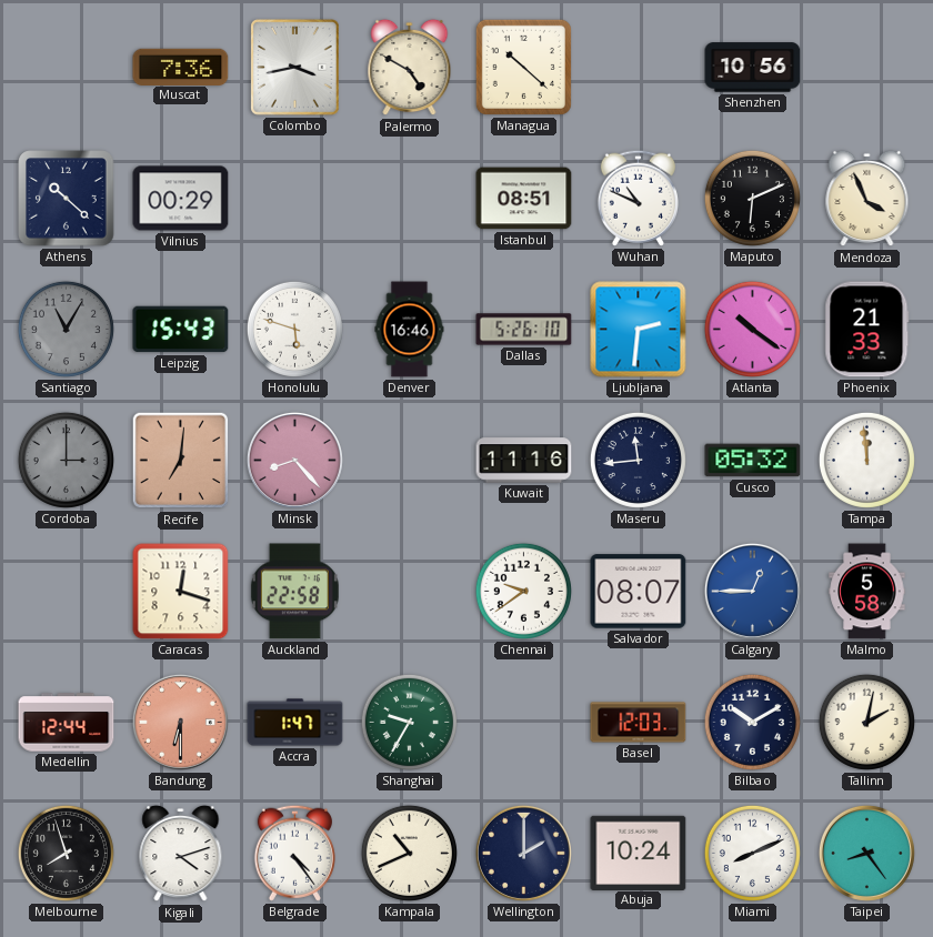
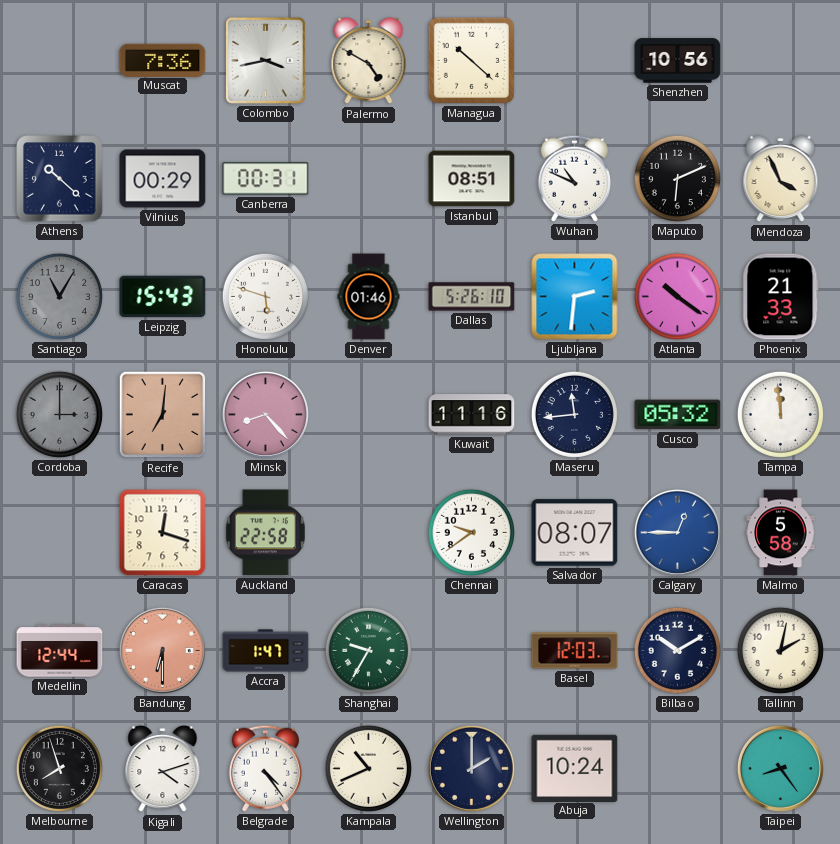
Canberra: none -> 00:31 (266, 179)
Denver: 16:46 -> 01:46 (369, 297)
Miami: 8:11 -> none (752, 853)
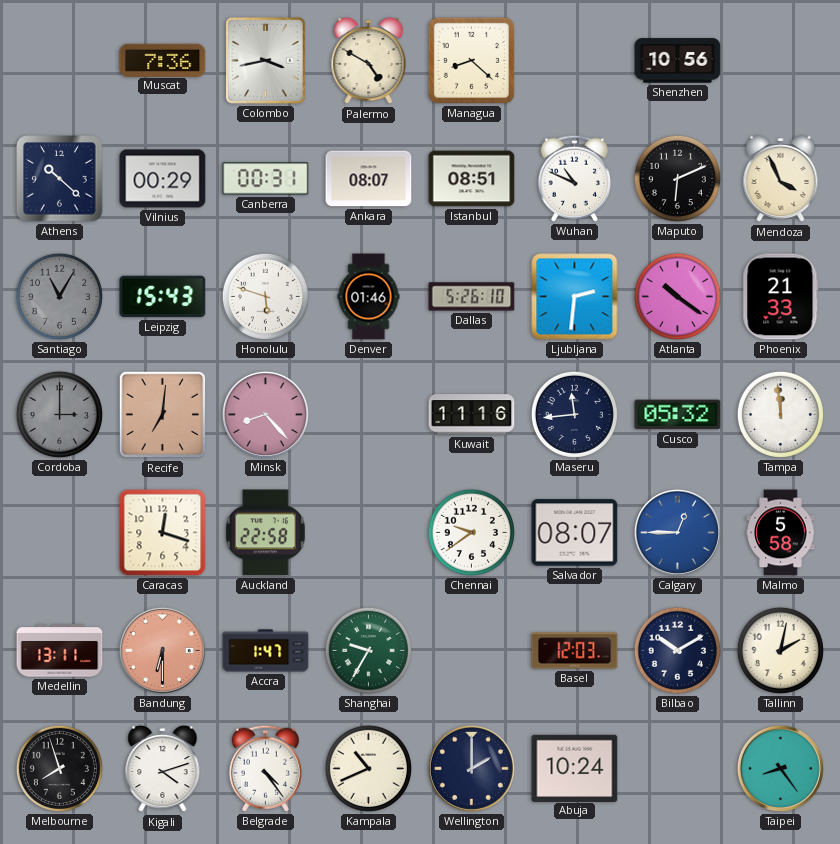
Managua: 10:22 -> 8:22 (471, 60)
Ankara: none -> 08:07 (369, 179)
Medellin: 12:44 -> 13:11 (60, 651)
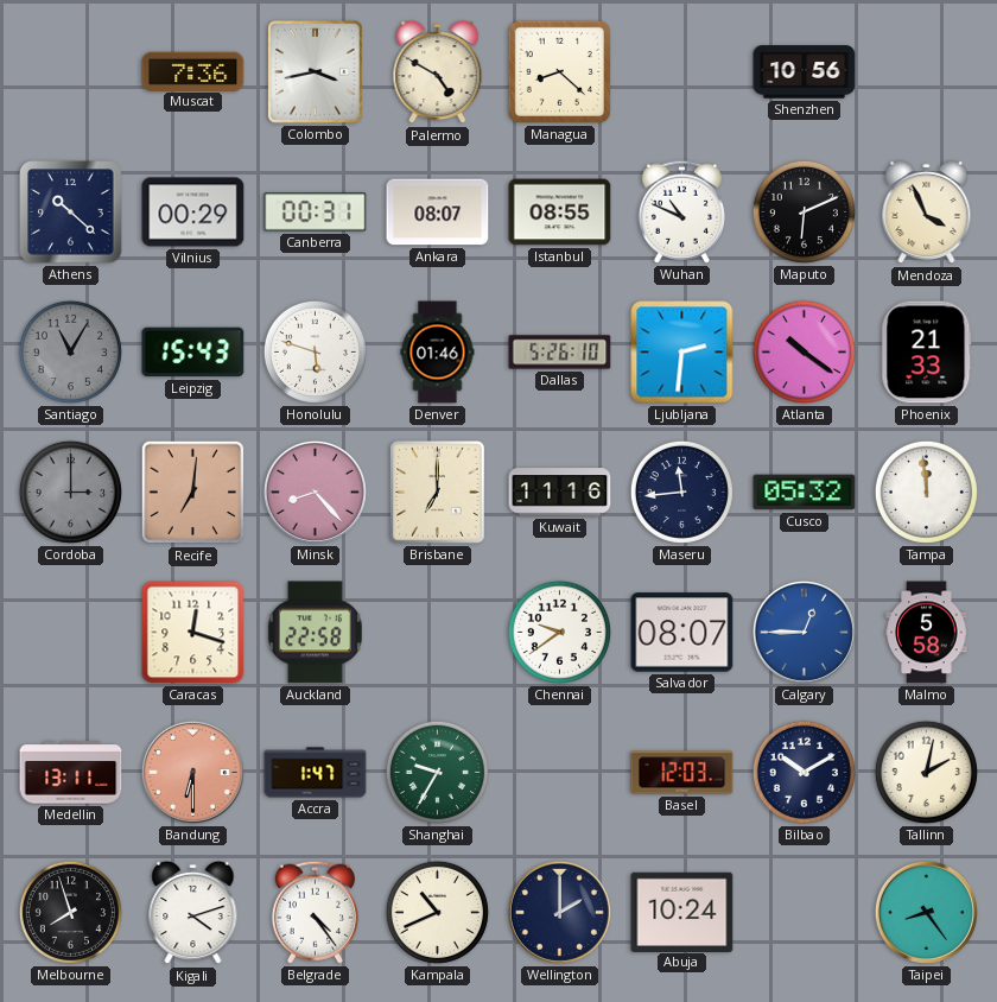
Istanbul: 08:51 -> 08:55 (560, 213)
Brisbane: none -> 7:00 (438, 493)
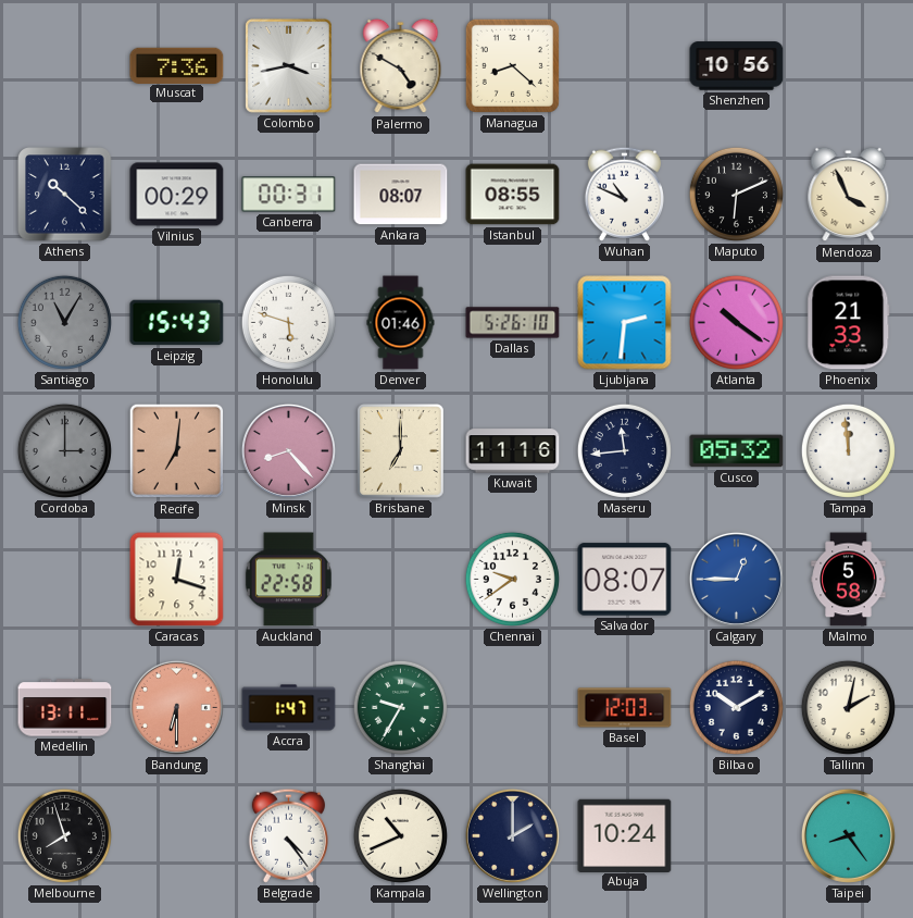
Kigali: 4:12 -> none (193, 913)
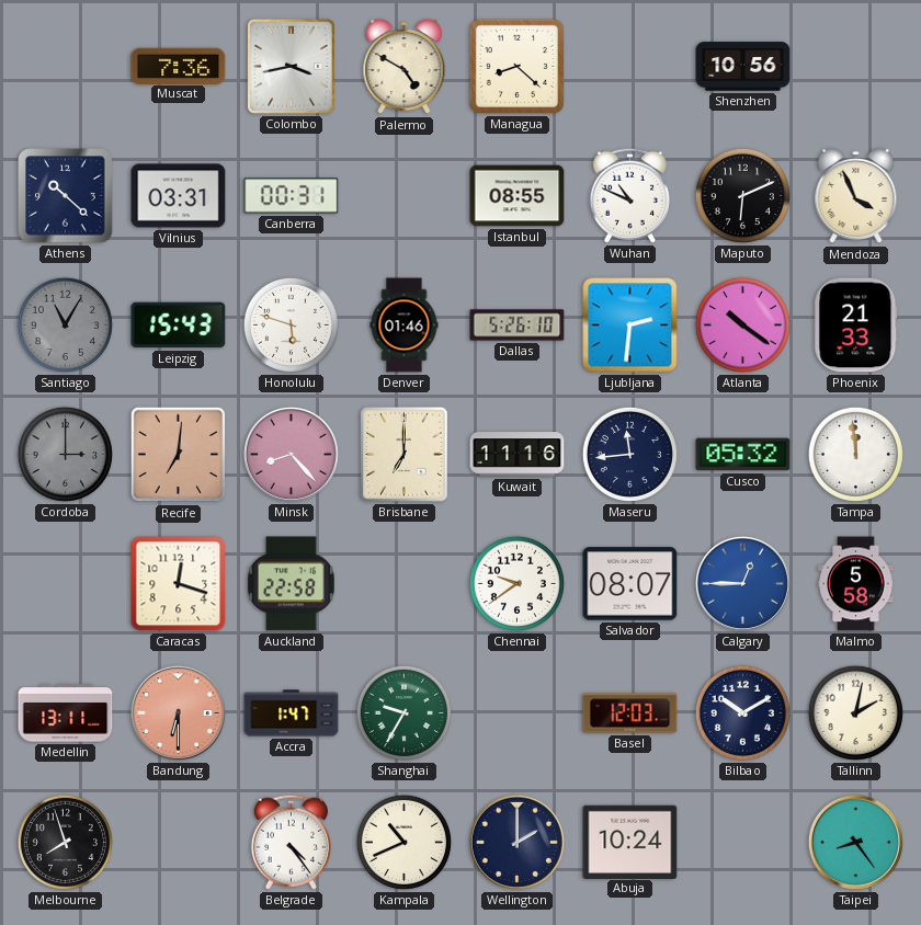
Vilnius: 00:29 -> 03:31 (179, 196)
Ankara: 08:07 -> none (401, 195)
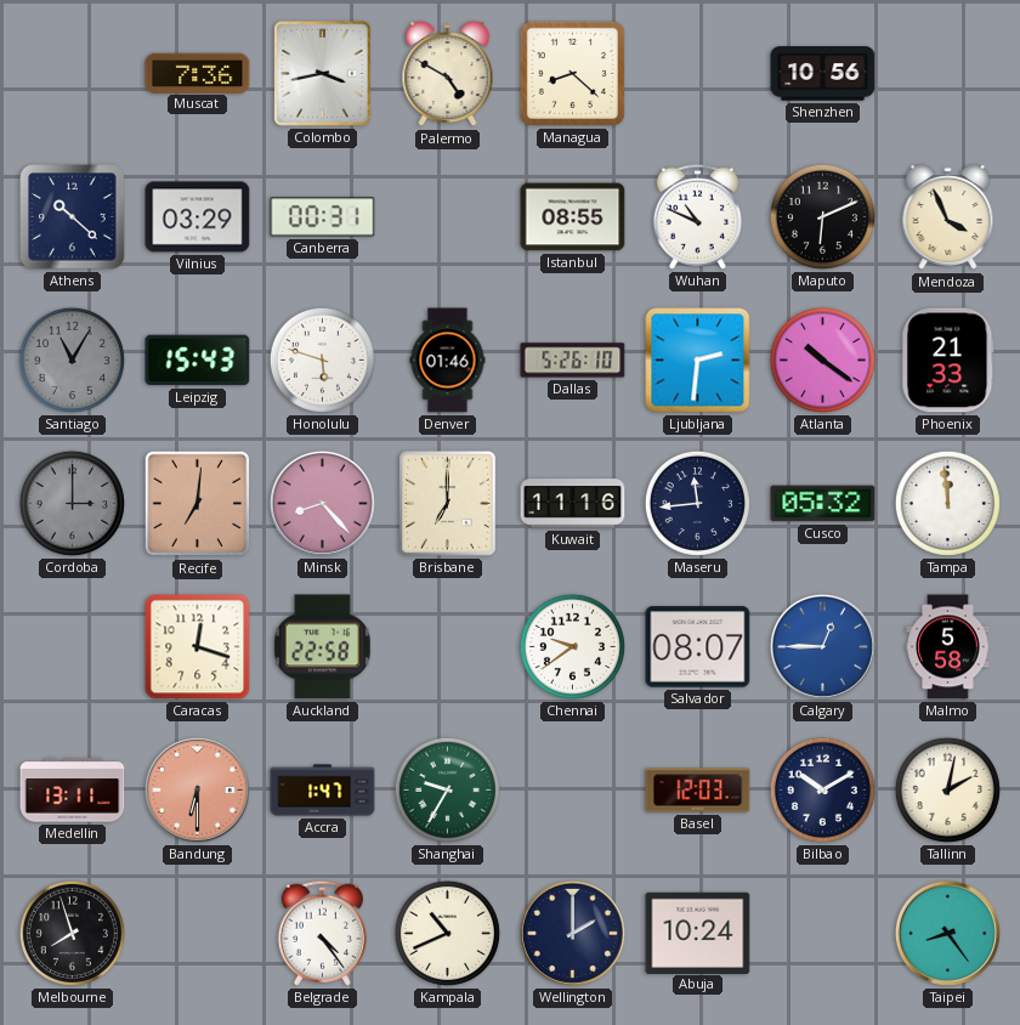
Vilnius: 03:31 -> 03:29 (198, 217)
